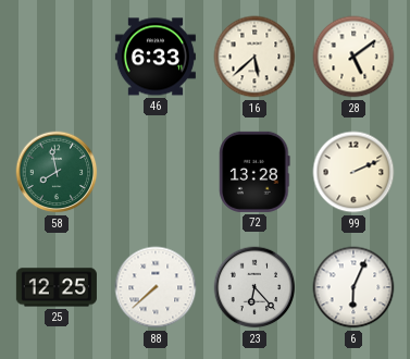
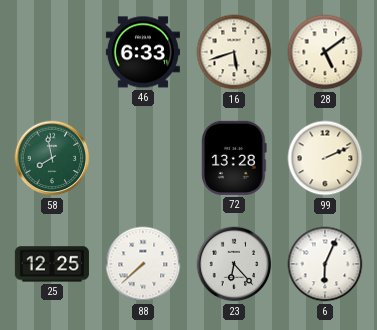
16: 5:38 -> 5:42 (234, 52)
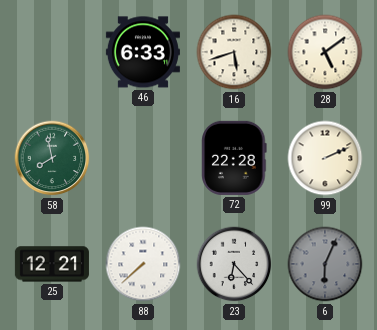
72: 13:28 -> 22:28 (234, 158)
25: 12:25 -> 12:21 (52, 264)
6 dial: white -> grey (325, 264)
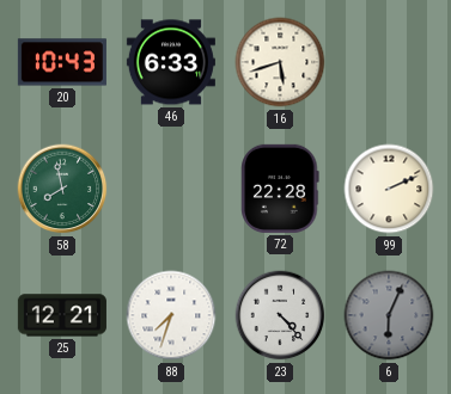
20: none -> 10:43 (62, 62)
28: 5:09 -> none (325, 52)
88: 7:38 -> 7:33 (171, 315)
23: 6:23 -> 4:23 (280, 315)
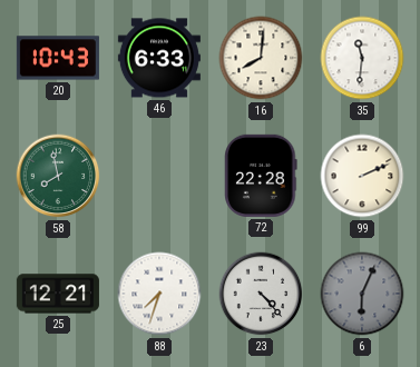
16: 5:42 -> 8:01 (261, 58)
35: none -> 11:31 (362, 58)
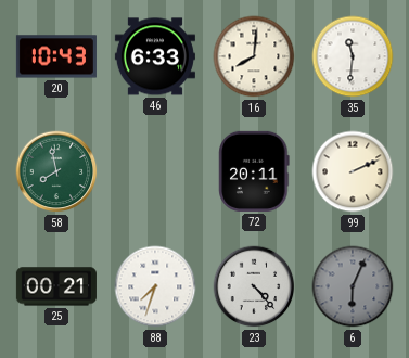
72: 22:28 -> 20:11 (254, 171)
25: 12:21 -> 00:21 (56, 286)
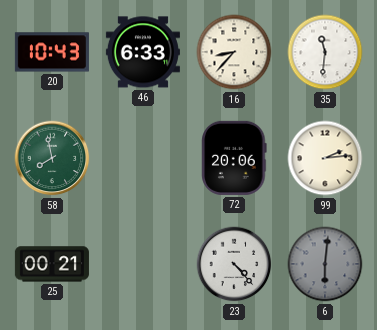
16: 8:01 -> 8:37 (234, 52)
72: 20:11 -> 20:06 (234, 158)
99: 2:11 -> 2:14 (325, 158)
88: 7:33 -> none (155, 286)
6: 6:04 -> 6:01 (325, 264)
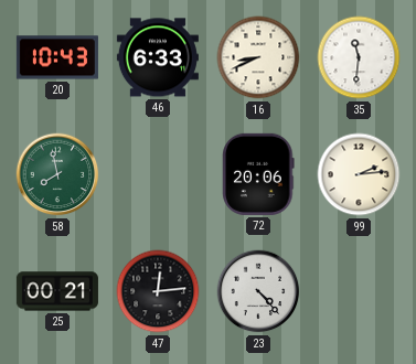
16: 8:37 -> 8:41 (258, 57)
47: none -> 12:14 (158, 291)
6: 6:01 -> none (325, 264)
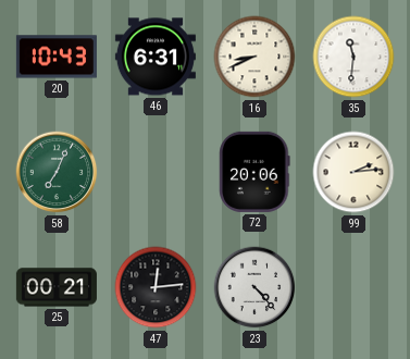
46: 6:33 -> 6:31 (156, 57)
58: 7:58 -> 7:04 (57, 172)
